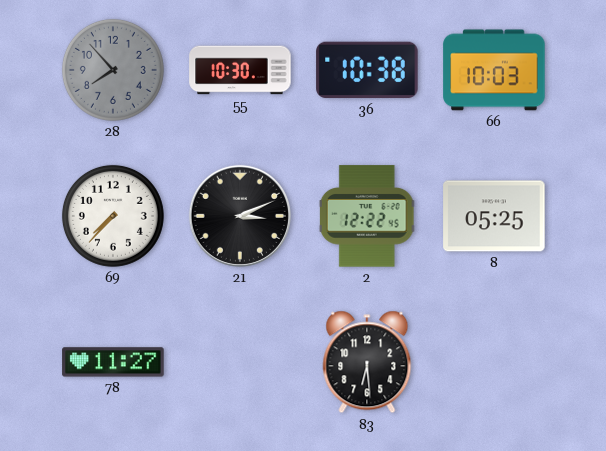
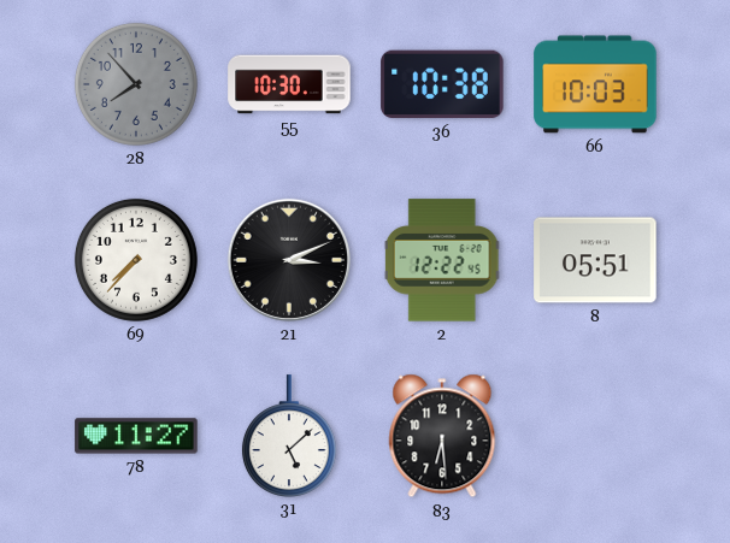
8: 05:25 -> 05:51 (595, 260)
31: none -> 5:08 (289, 436)
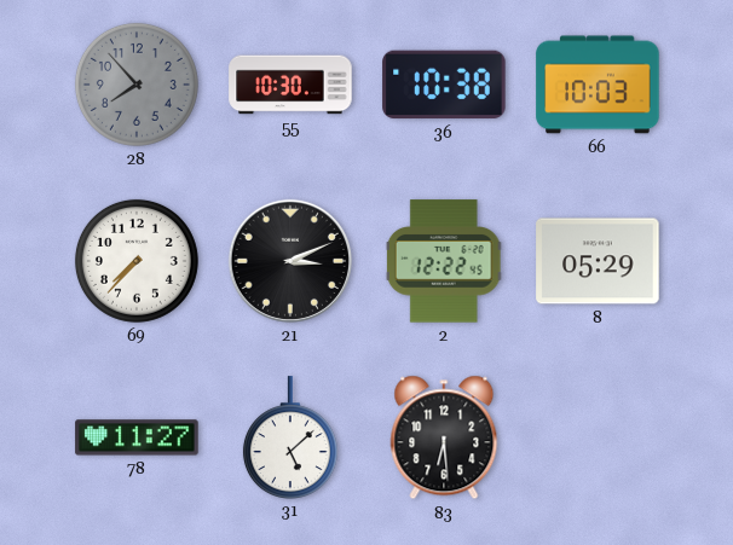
8: 05:51 -> 05:29 (598, 261)
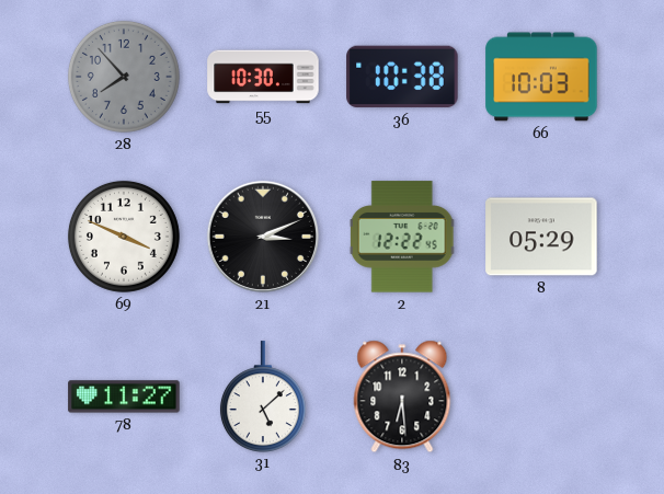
69: 7:37 -> 3:49 (124, 237)
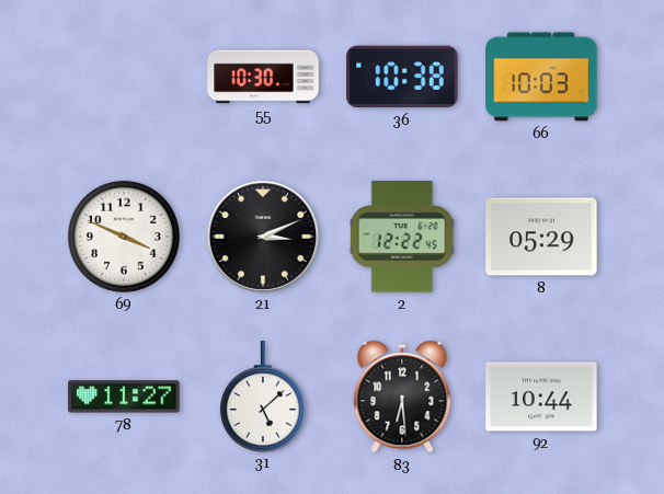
28: 7:53 -> none (124, 77)
92: none -> 10:44 (541, 397)
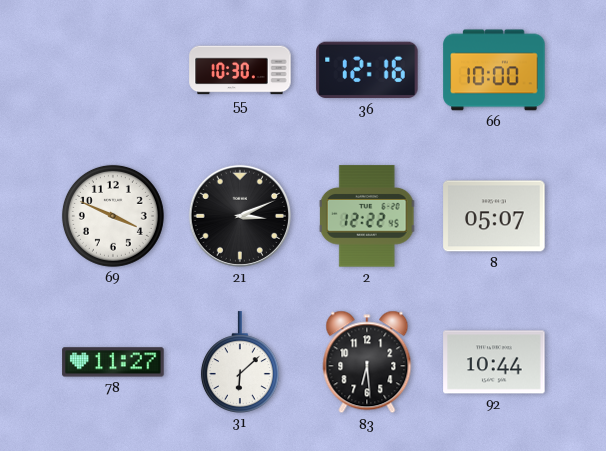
36: 10:38 -> 12:16 (367, 70)
66: 10:03 -> 10:00 (494, 70)
8: 05:29 -> 05:07 (494, 216)
31: 5:08 -> 6:08 (240, 362)
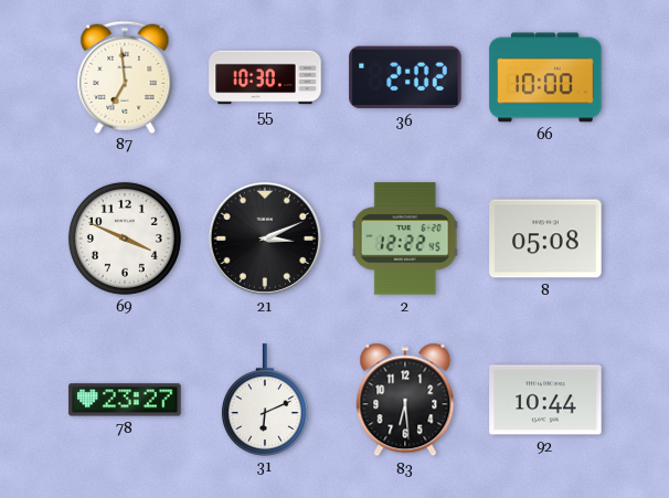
87: none -> 6:59 (125, 76)
36: 12:16 -> 2:02 (405, 77)
8: 05:07 -> 05:08 (545, 239)
78: 11:27 -> 23:27 (125, 400)
31: 6:08 -> 6:11 (265, 400)
